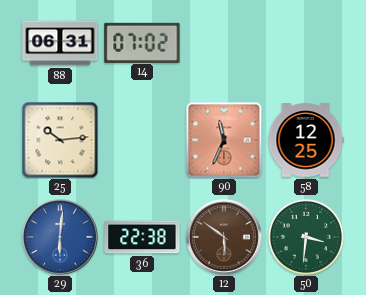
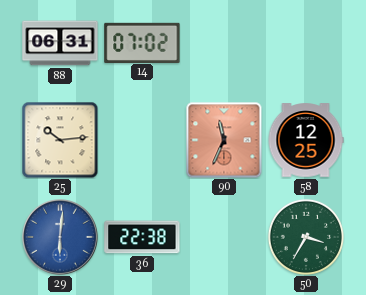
12: 5:51 -> none (225, 238)
50: 3:31 -> 3:35 (306, 237)
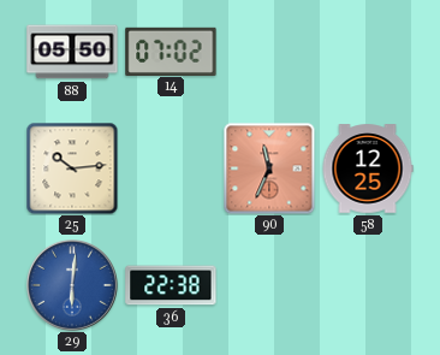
88: 06:31 -> 05:50 (72, 52)
50: 3:35 -> none (306, 237)
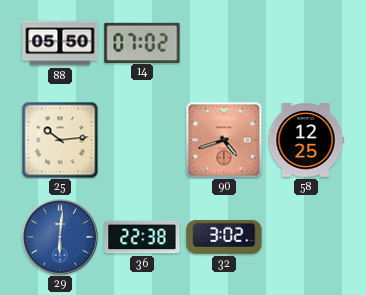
90: 11:34 -> 4:42 (224, 140)
32: none -> 3:02 (224, 237)
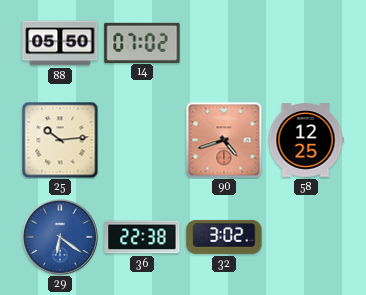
29: 6:01 -> 6:21 (61, 238)
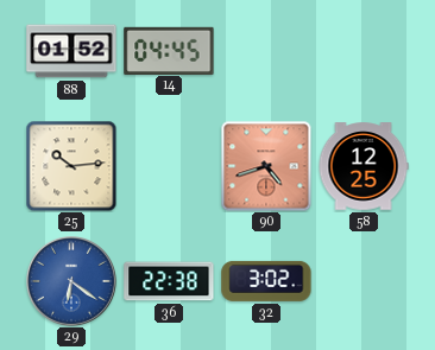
88: 05:50 -> 01:52 (71, 51)
14: 07:02 -> 04:45 (169, 50)
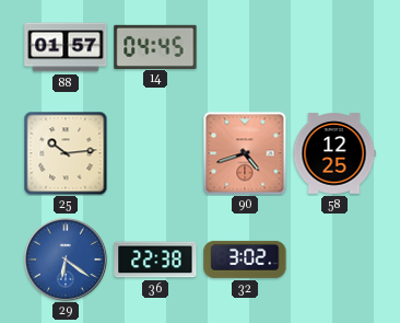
88: 01:52 -> 01:57 (66, 47)
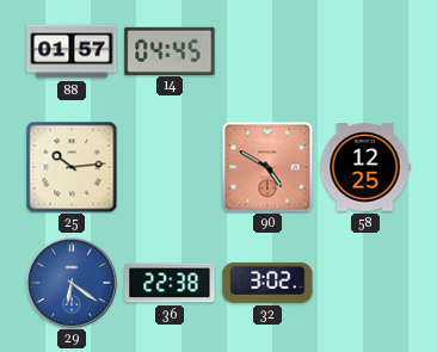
90: 4:42 -> 4:50 (267, 167)
